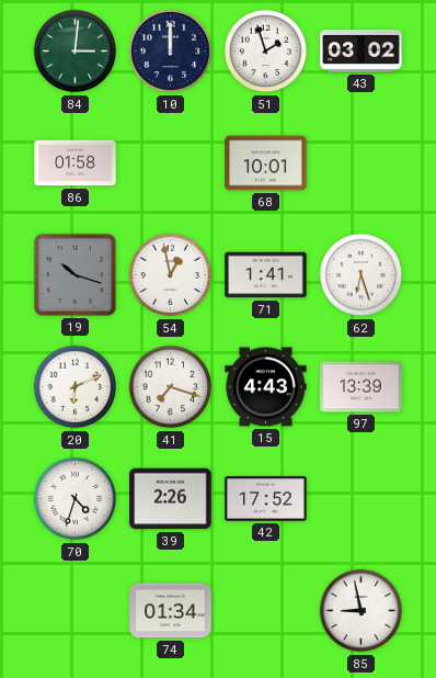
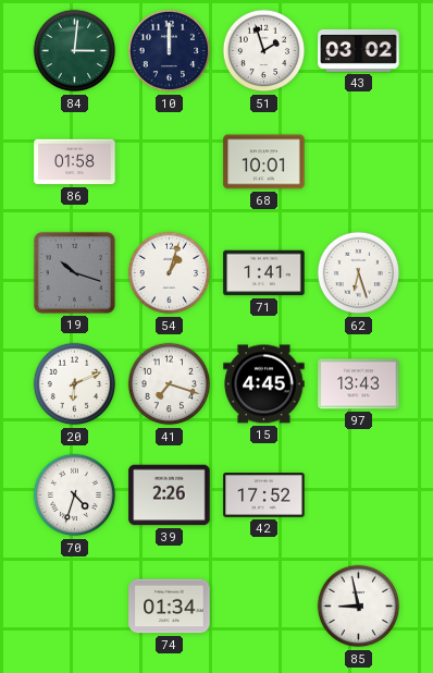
54: 12:58 -> 1:03 (170, 273)
15: 4:43 -> 4:45 (264, 384)
97: 13:39 -> 13:43 (359, 384)
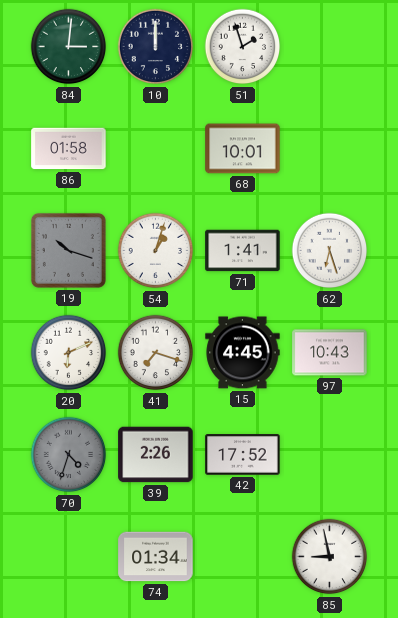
43: 03:02 -> none (359, 50)
97: 13:43 -> 10:43 (330, 353)
70 dial: white -> grey (69, 455)
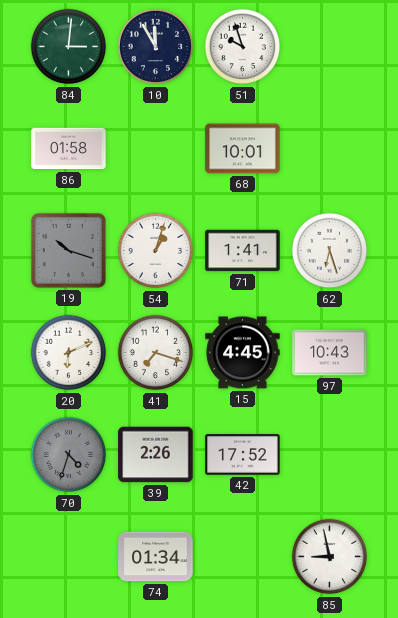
10: 12:00 -> 11:55 (156, 47)
51: 1:57 -> 9:57 (243, 47)
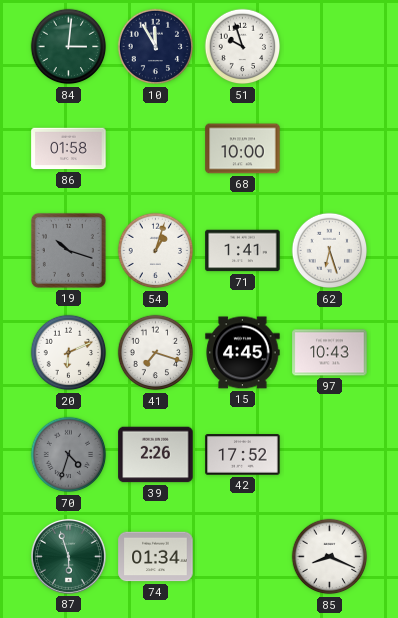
68: 10:01 -> 10:00 (243, 149)
87: none -> 5:57 (68, 556)
85: 8:58 -> 8:19 (330, 557)
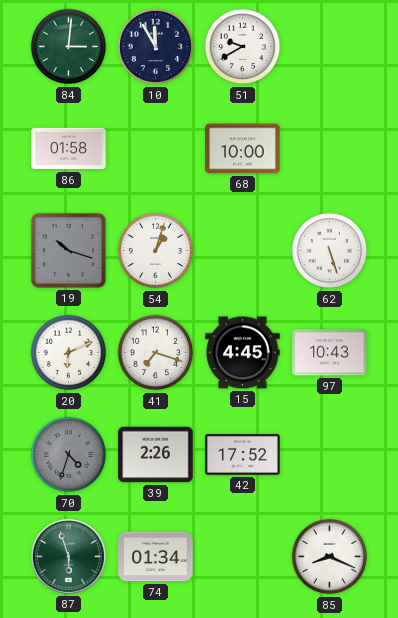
51: 9:57 -> 9:40 (243, 47)
71: 1:41 -> none (243, 251)
62: 6:27 -> 5:27 (330, 251)
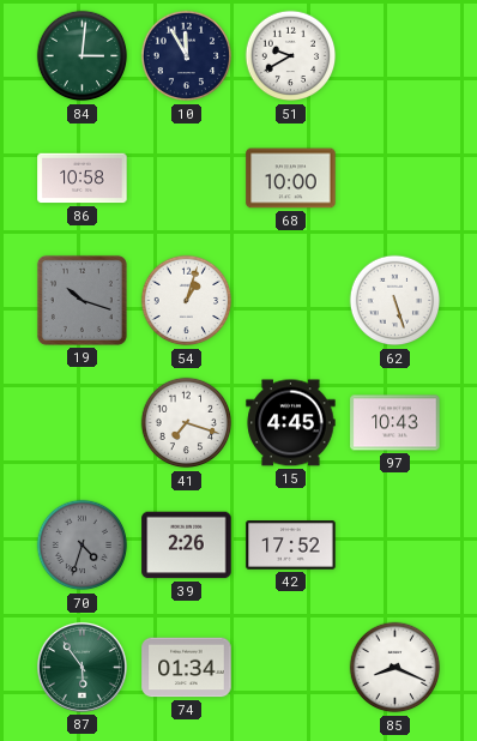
86: 01:58 -> 10:58 (83, 179)
20: 6:11 -> none (69, 353)
87: 5:57 -> 5:54 (81, 667)
